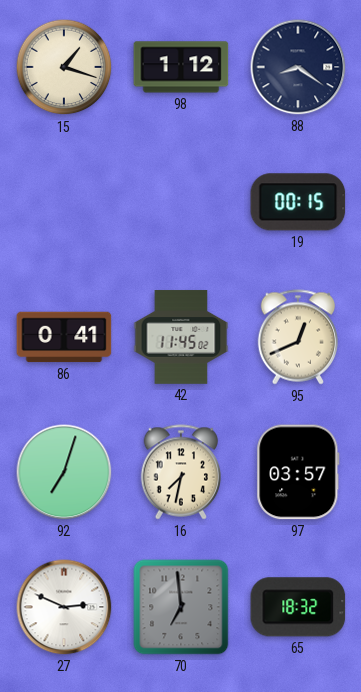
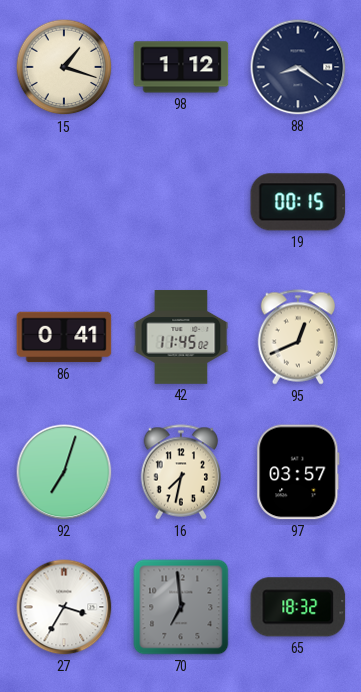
27: 2:49 -> 3:35 (64, 607)
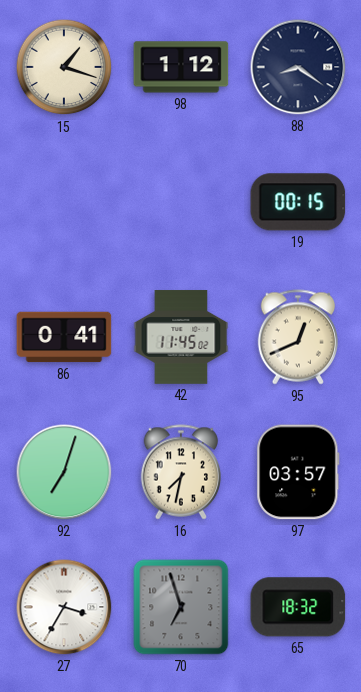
70: 6:59 -> 6:57 (181, 607)
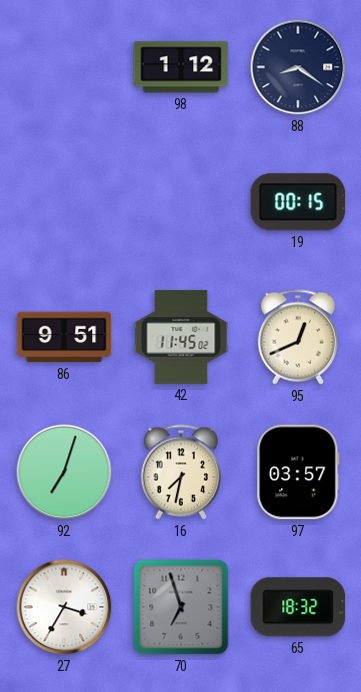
15: 1:18 -> none (64, 67)
86: 0:41 -> 9:51 (64, 337)
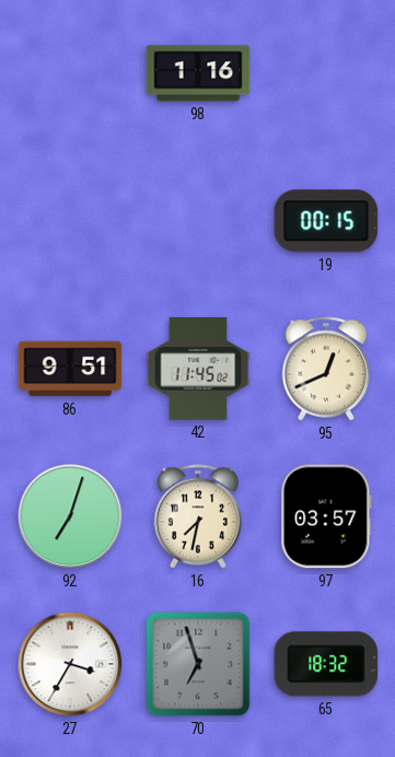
98: 1:12 -> 1:16 (198, 73)
88: 8:21 -> none (298, 67)
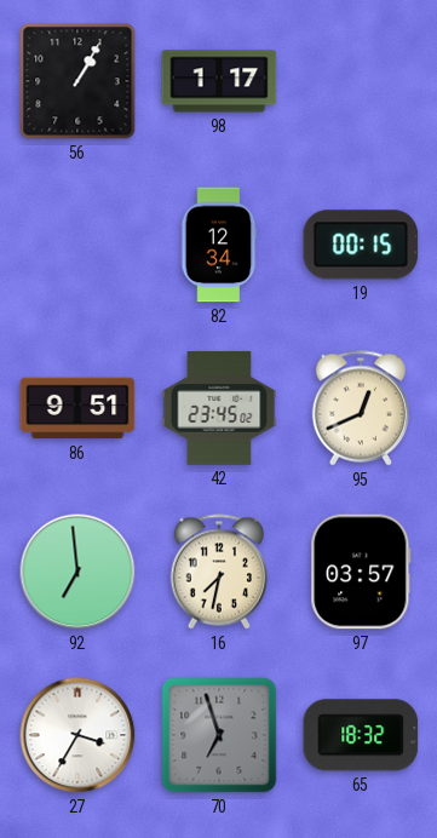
56: none -> 1:05 (77, 81)
98: 1:16 -> 1:17 (219, 81)
82: none -> 12:34 (219, 245)
42: 11:45 -> 23:45 (219, 408)
92: 7:03 -> 6:59 (77, 572)
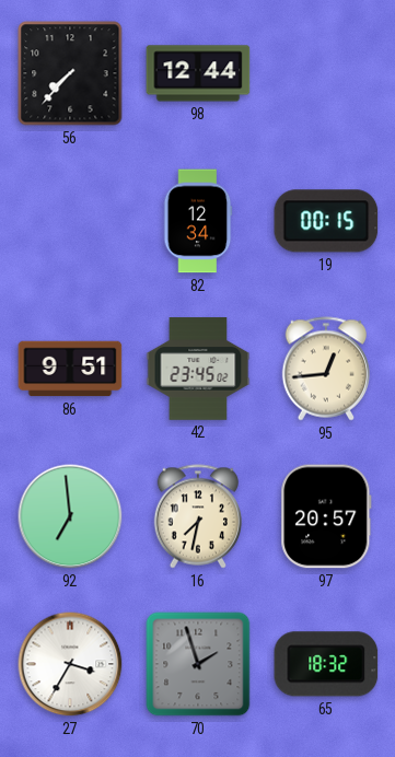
56: 1:05 -> 7:37 (70, 73)
98: 1:17 -> 12:44 (198, 73)
95: 12:41 -> 12:44 (326, 369)
97: 03:57 -> 20:57 (326, 516)
70: 6:57 -> 1:57 (198, 664)
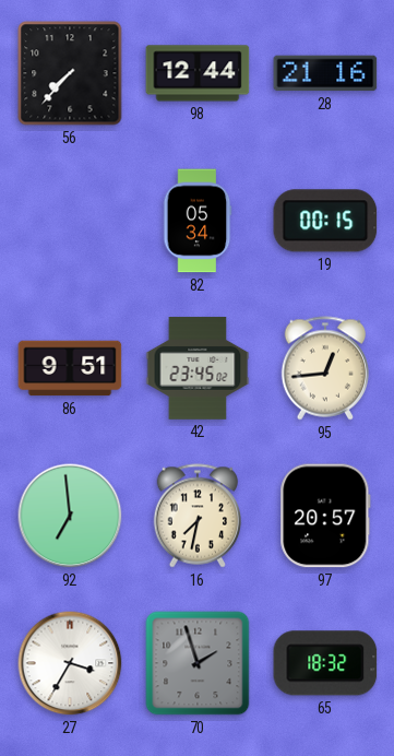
28: none -> 21:16 (325, 73)
82: 12:34 -> 05:34 (198, 221)
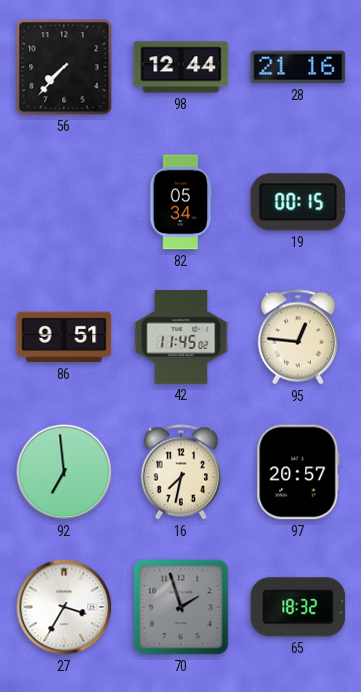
42: 23:45 -> 11:45 (181, 337)
95: 12:44 -> 12:46 (298, 337)
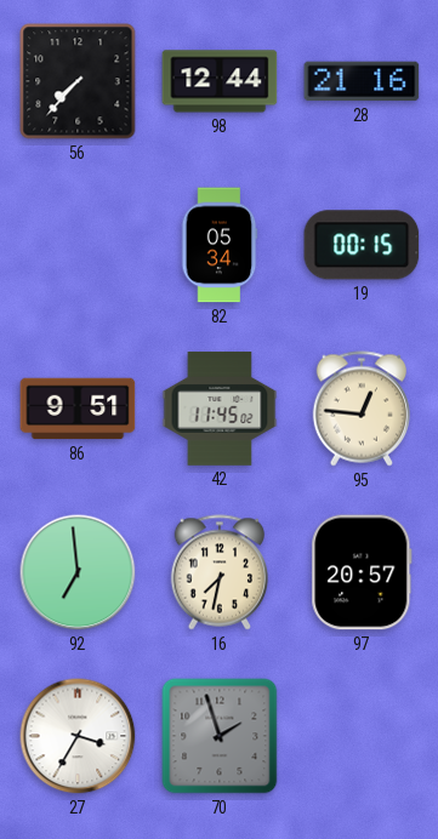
65: 18:32 -> none (298, 607)
